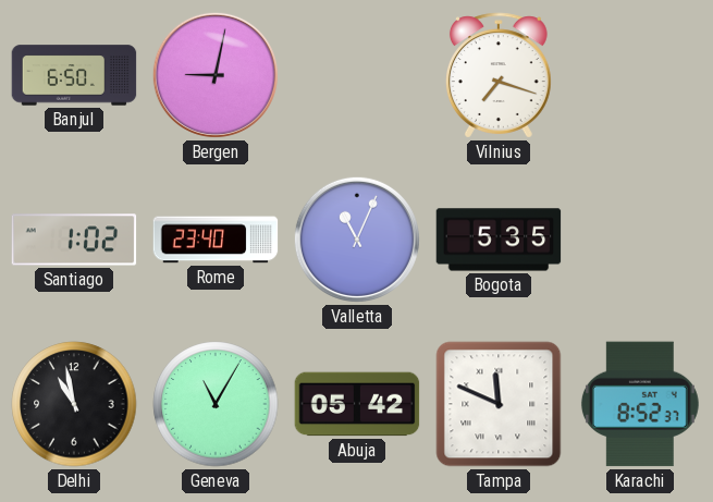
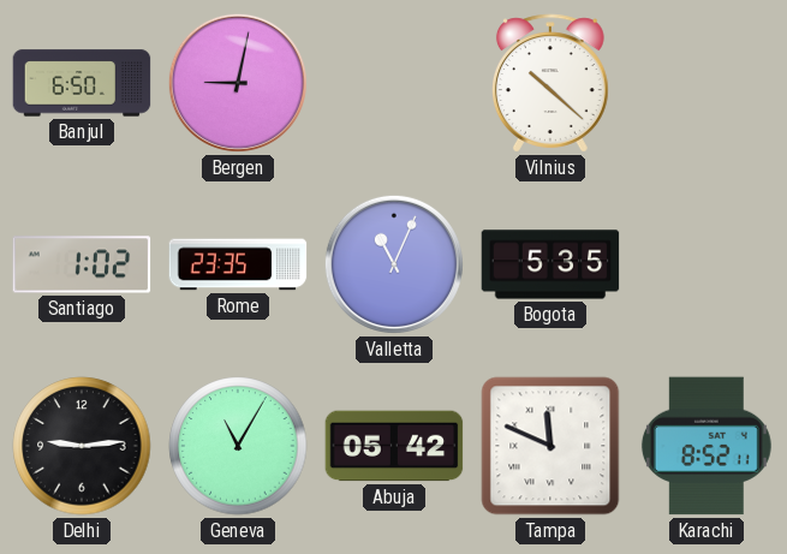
Vilnius: 7:18 -> 10:22 (550, 83)
Rome: 23:40 -> 23:35 (238, 264)
Delhi: 10:58 -> 9:14 (82, 446)
Karachi: 8:52:37 -> 8:52:11 (706, 446)
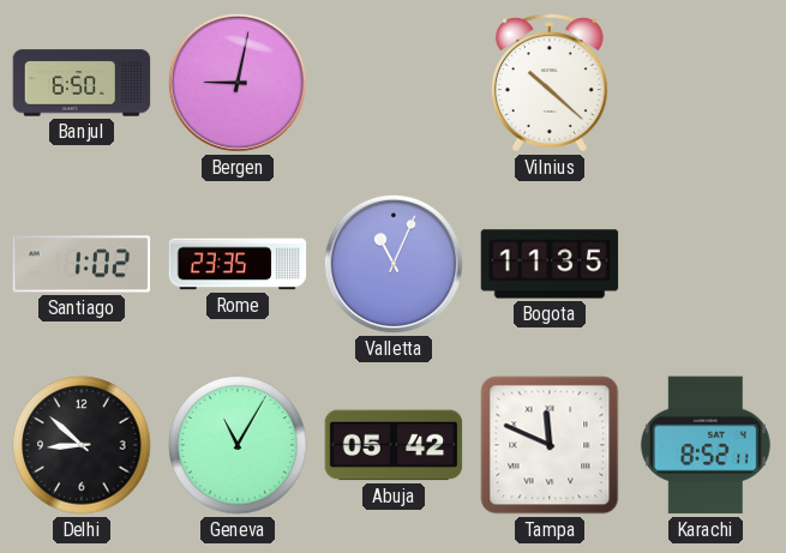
Bogota: 5:35 -> 11:35 (550, 264)
Delhi: 9:14 -> 8:52 (82, 445)
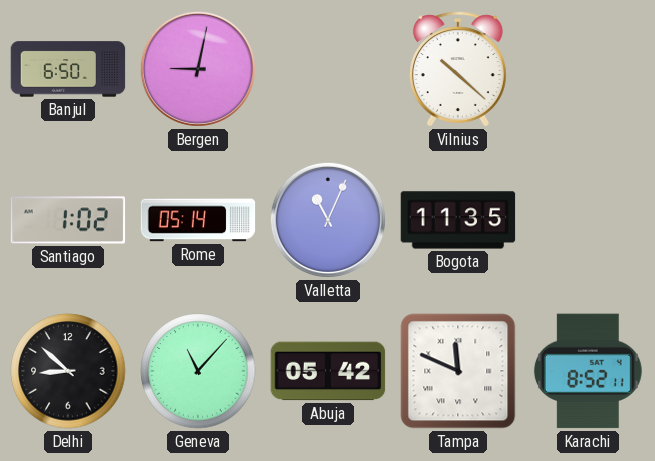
Rome: 23:35 -> 05:14 (198, 220)
Geneva: 11:05 -> 11:07 (198, 371)
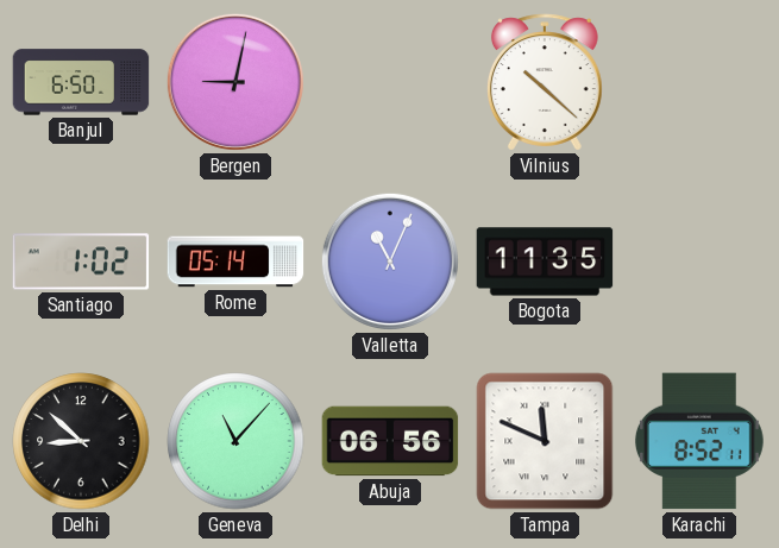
Abuja: 05:42 -> 06:56 (390, 441)
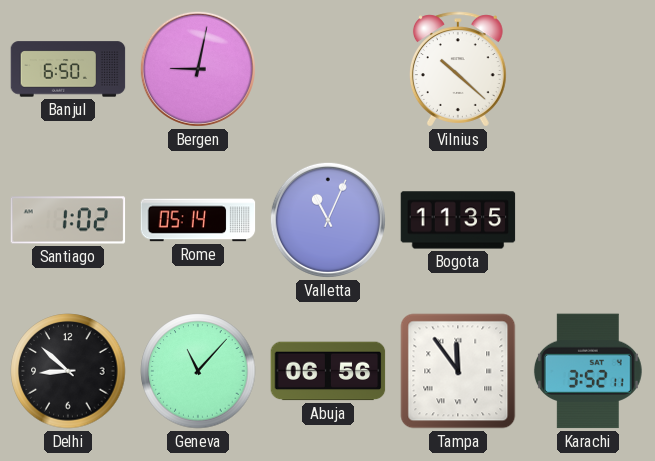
Tampa: 11:49 -> 11:54 (458, 371)
Karachi: 8:52 -> 3:52 (588, 371)
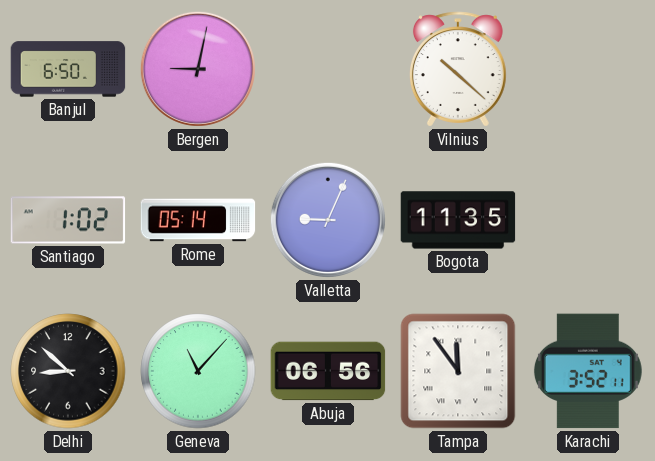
Valletta: 11:04 -> 9:04 (328, 220)
